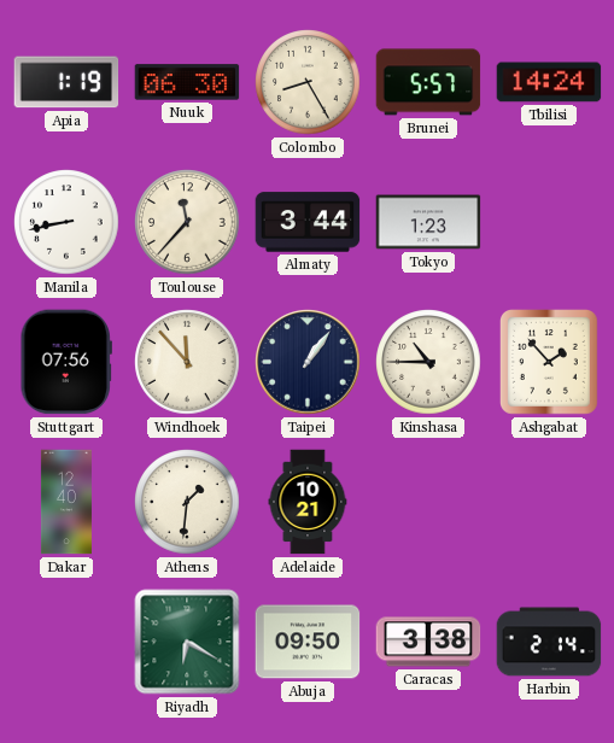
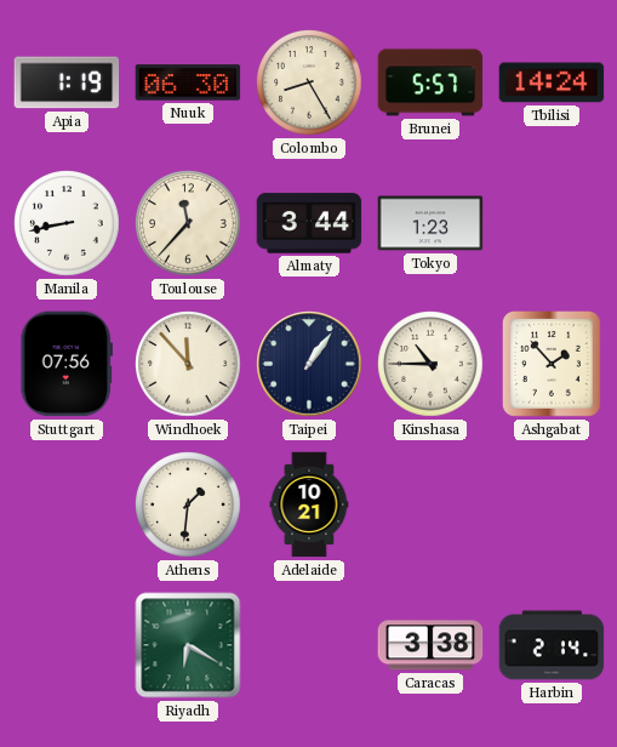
Dakar: 12:40 -> none (66, 502)
Abuja: 09:50 -> none (308, 642)
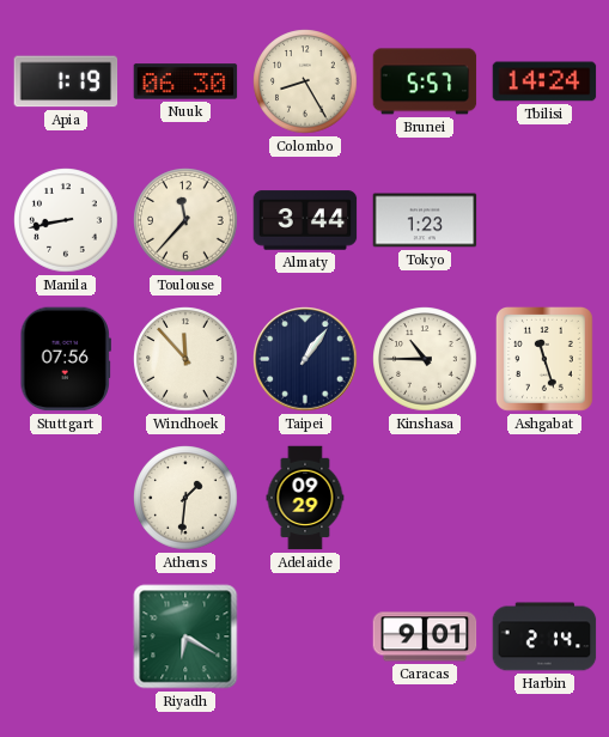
Ashgabat: 1:53 -> 11:27 (544, 360)
Adelaide: 10:21 -> 09:29 (305, 498)
Caracas: 3:38 -> 9:01 (425, 636)
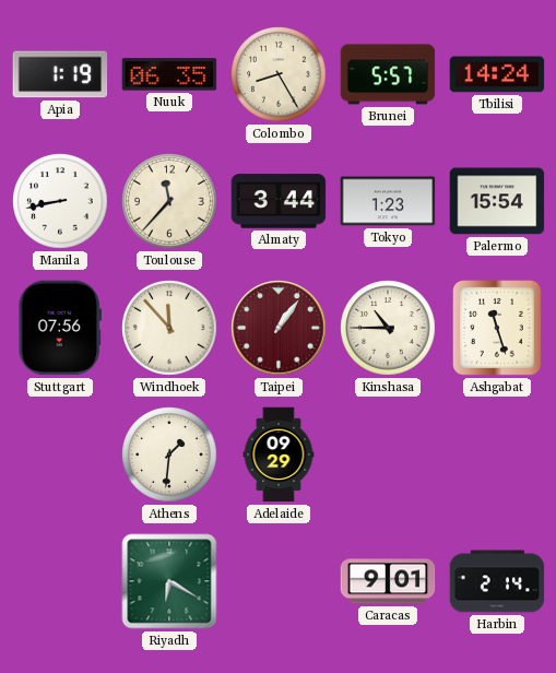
Nuuk: 06:30 -> 06:35 (169, 74)
Palermo: none -> 15:54 (497, 201)
Taipei dial: navy -> burgundy (279, 328)
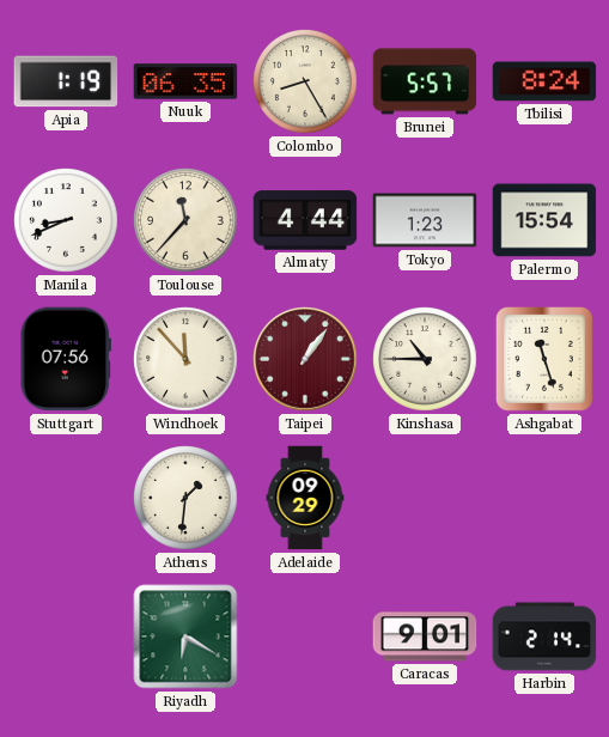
Tbilisi: 14:24 -> 8:24 (544, 81)
Manila: 8:43 -> 8:41 (66, 220)
Almaty: 3:44 -> 4:44 (305, 220)
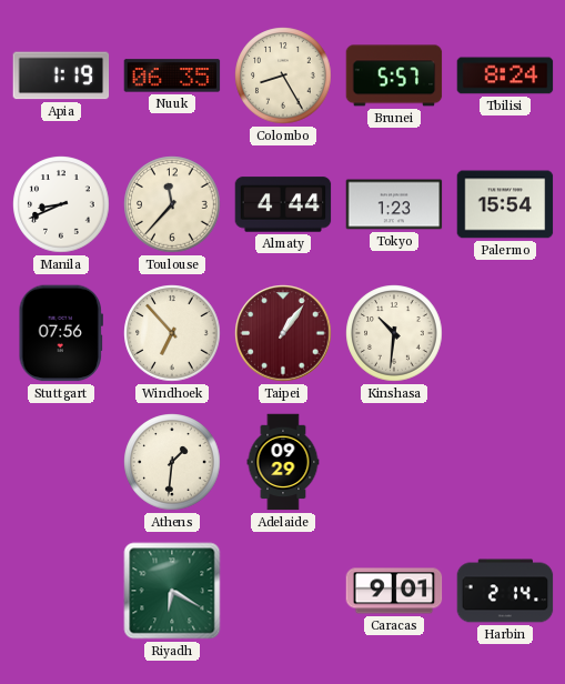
Windhoek: 11:53 -> 6:53 (172, 333)
Kinshasa: 10:45 -> 10:31 (394, 333)
Ashgabat: 11:27 -> none (544, 360)
